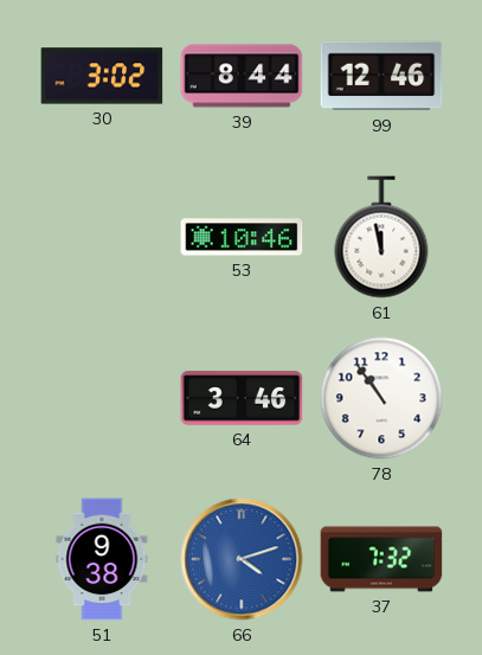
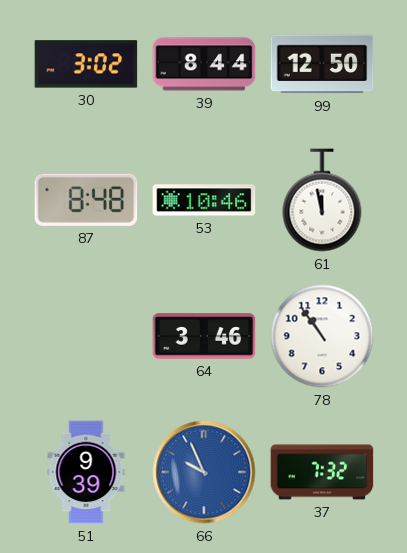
99: 12:46 -> 12:50 (322, 64)
87: none -> 8:48 (86, 200)
51: 9:38 -> 9:39 (86, 472)
66: 4:12 -> 9:56 (204, 472)
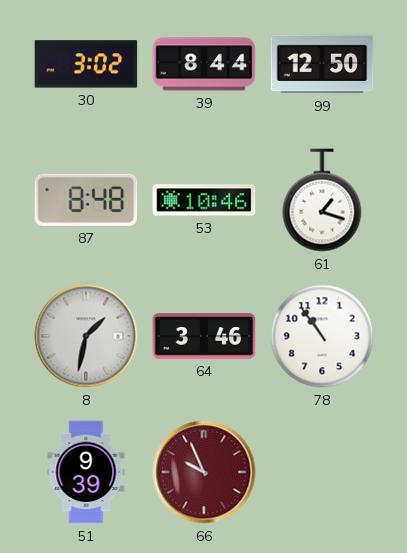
61: 11:58 -> 1:18 (322, 200)
8: none -> 1:32 (86, 336)
66 dial: blue -> burgundy (204, 472)
37: 7:32 -> none (322, 472)
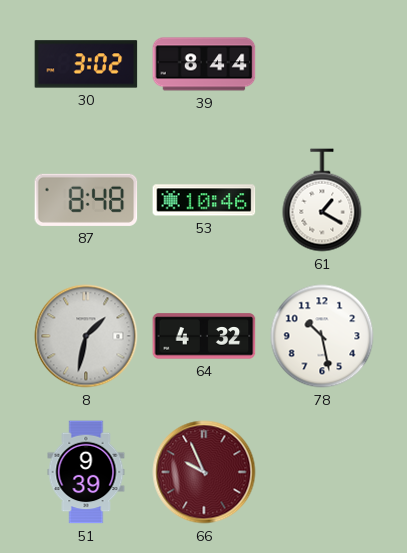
99: 12:50 -> none (322, 64)
61: 1:18 -> 1:20 (322, 200)
64: 3:46 -> 4:32 (204, 336)
78: 10:54 -> 10:28 (322, 336)
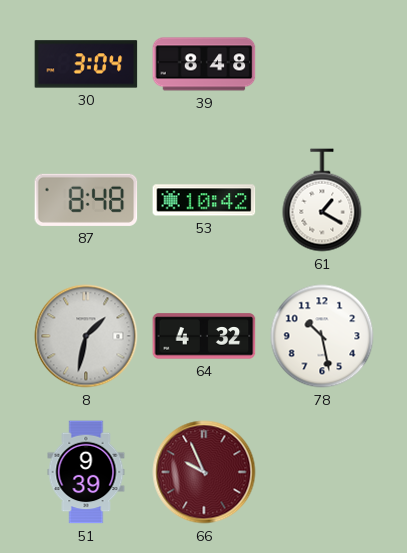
30: 3:02 -> 3:04 (86, 64)
39: 8:44 -> 8:48 (204, 64)
53: 10:46 -> 10:42 (204, 200)
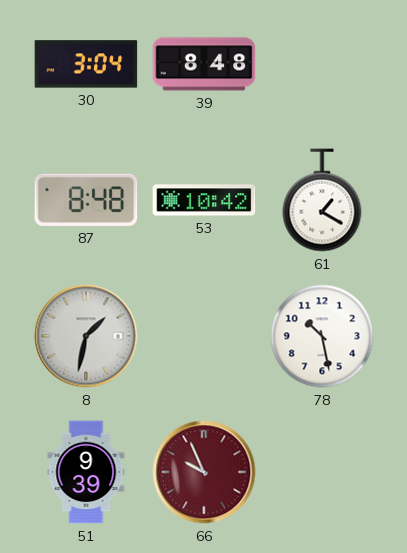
64: 4:32 -> none (204, 336)
